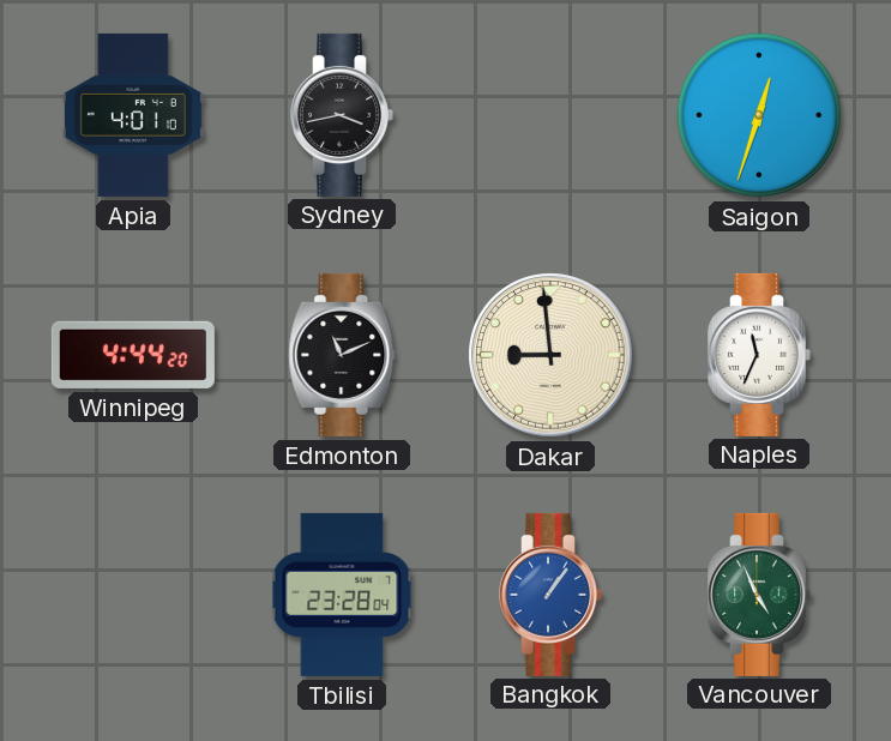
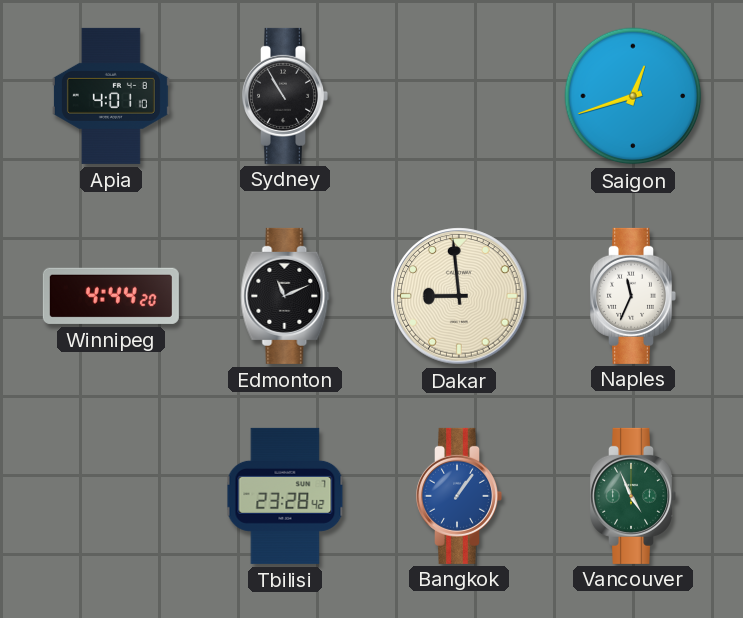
Sydney: 3:43 -> 10:55 (285, 96)
Saigon: 12:33 -> 12:42 (633, 96)
Tbilisi: 23:28:04 -> 23:28:42 (285, 496)
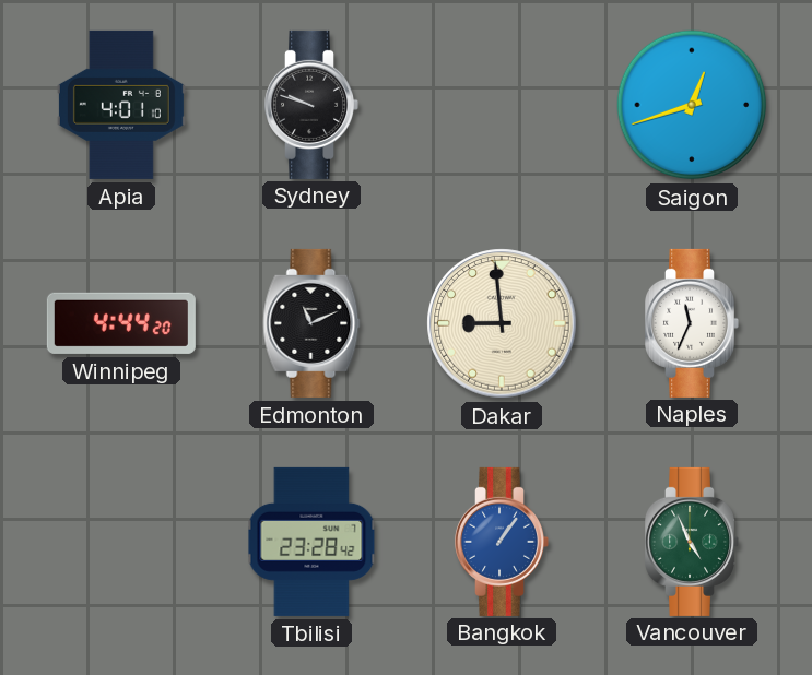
Sydney: 10:55 -> 9:48 (311, 105)
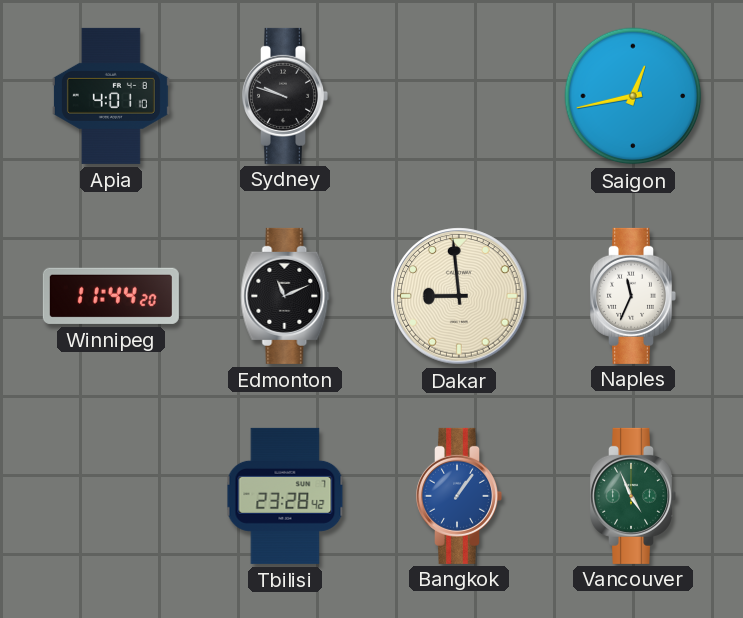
Saigon: 12:42 -> 12:43 (633, 96)
Winnipeg: 4:44 -> 11:44 (111, 296)
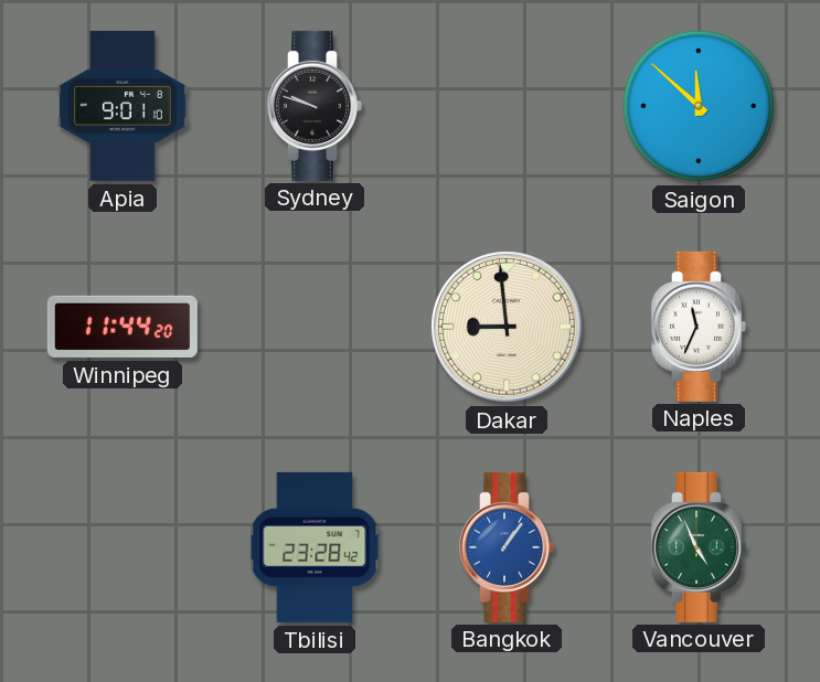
Apia: 4:01 -> 9:01 (123, 106)
Saigon: 12:43 -> 11:52 (699, 106)
Edmonton: 11:11 -> none (285, 296)
